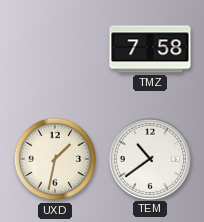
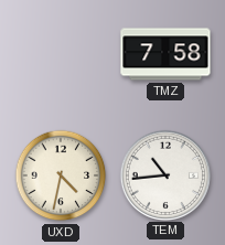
UXD: 1:32 -> 4:32 (61, 175)
TEM: 10:39 -> 10:44 (164, 174)
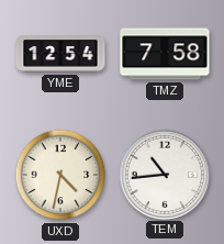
YME: none -> 12:54 (60, 54)
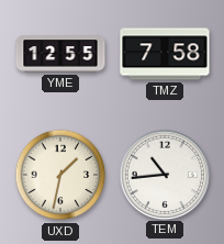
YME: 12:54 -> 12:55 (60, 54)
UXD: 4:32 -> 1:32 (60, 175)
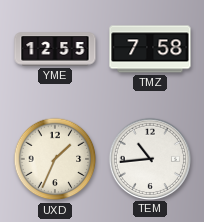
UXD: 1:32 -> 1:34 (55, 159)
